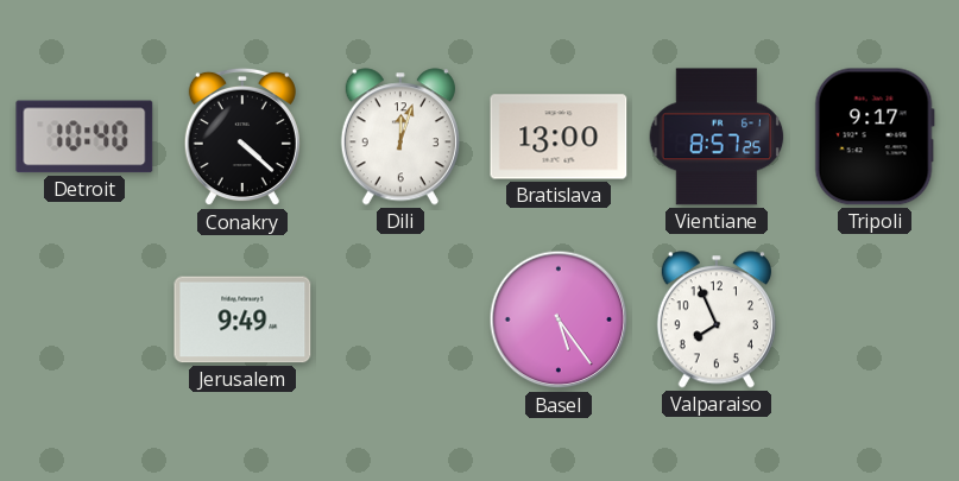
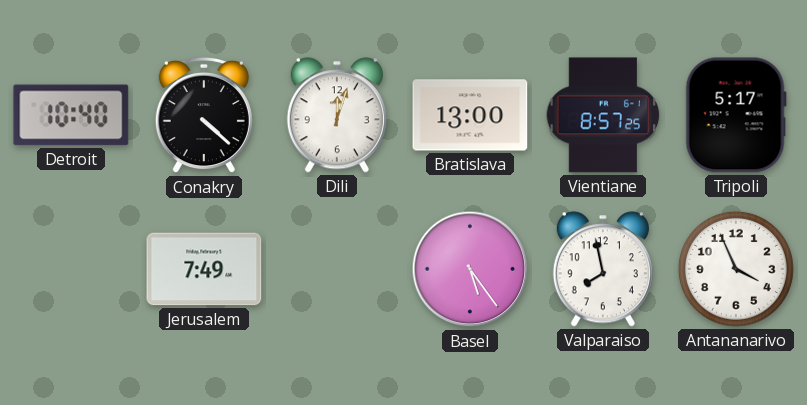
Tripoli: 9:17 -> 5:17 (736, 115)
Jerusalem: 9:49 -> 7:49 (204, 269)
Valparaiso: 7:56 -> 7:58 (603, 269)
Antananarivo: none -> 3:56 (736, 269)
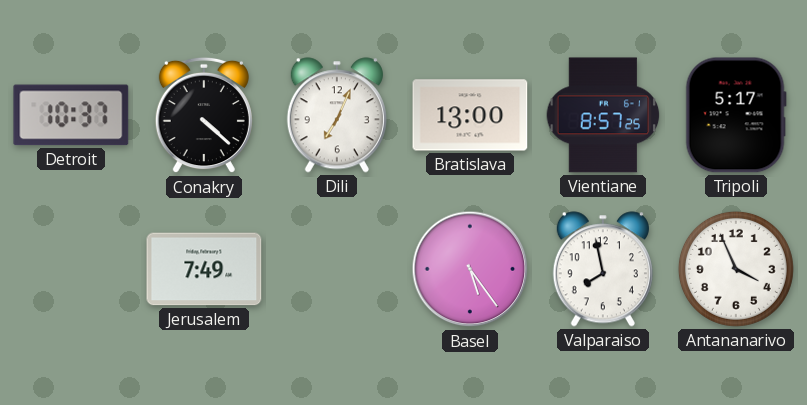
Detroit: 10:40 -> 10:37 (71, 115)
Dili: 12:03 -> 7:04 (337, 115)
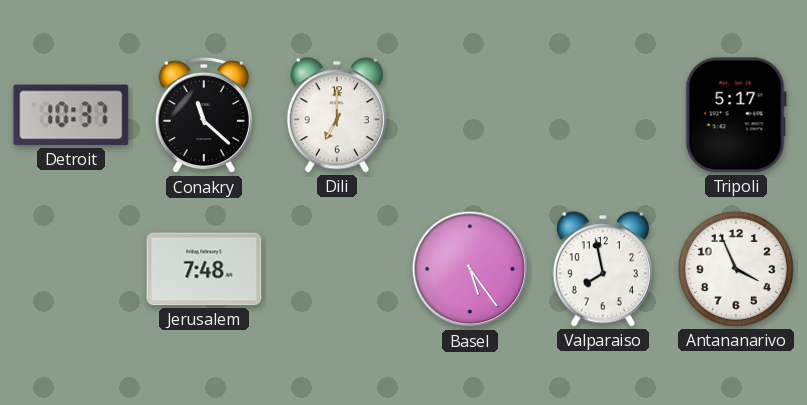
Conakry: 4:22 -> 11:22 (204, 115)
Dili: 7:04 -> 7:00 (337, 115)
Bratislava: 13:00 -> none (470, 115)
Vientiane: 8:57 -> none (603, 115)
Jerusalem: 7:49 -> 7:48 (204, 269)
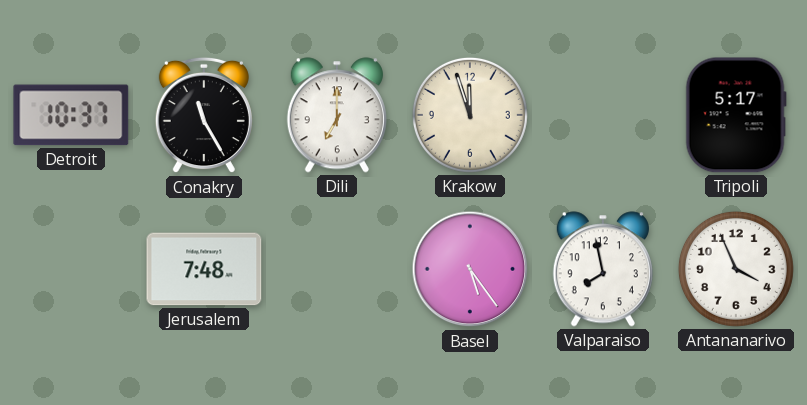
Conakry: 11:22 -> 11:25 (204, 115)
Krakow: none -> 11:57 (470, 115)
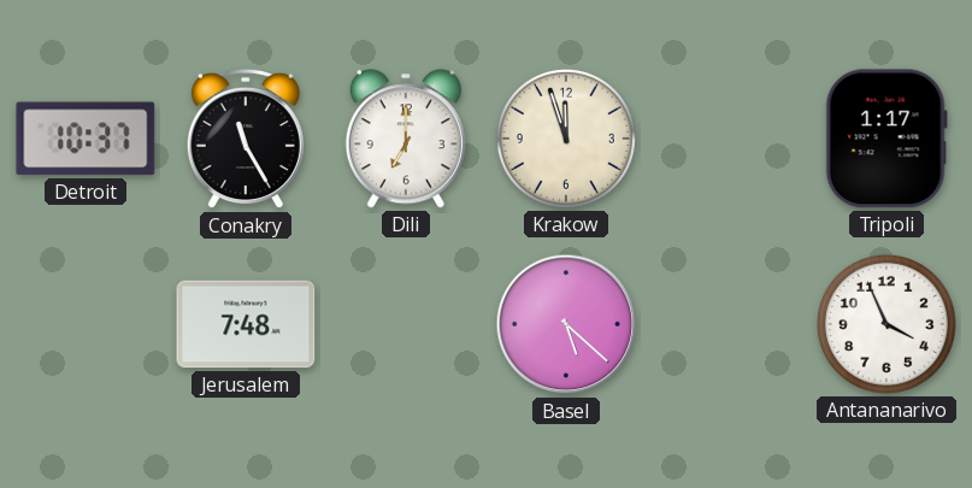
Tripoli: 5:17 -> 1:17 (886, 139)
Basel: 5:24 -> 5:22 (566, 324)
Valparaiso: 7:58 -> none (603, 269)
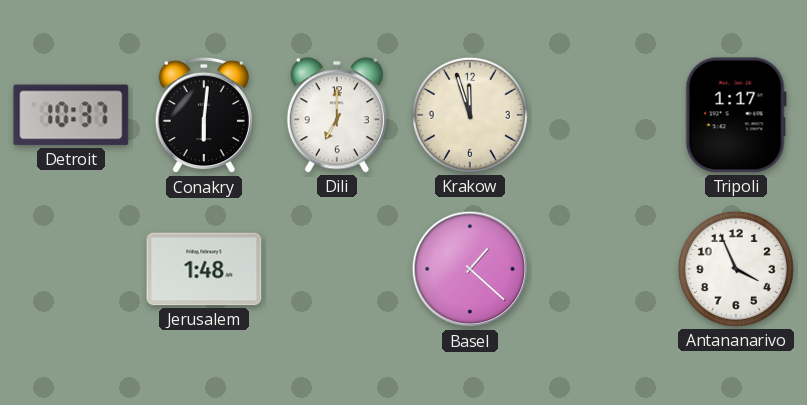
Conakry: 11:25 -> 6:01 (204, 115)
Jerusalem: 7:48 -> 1:48 (204, 269)
Basel: 5:22 -> 1:22 (470, 269)
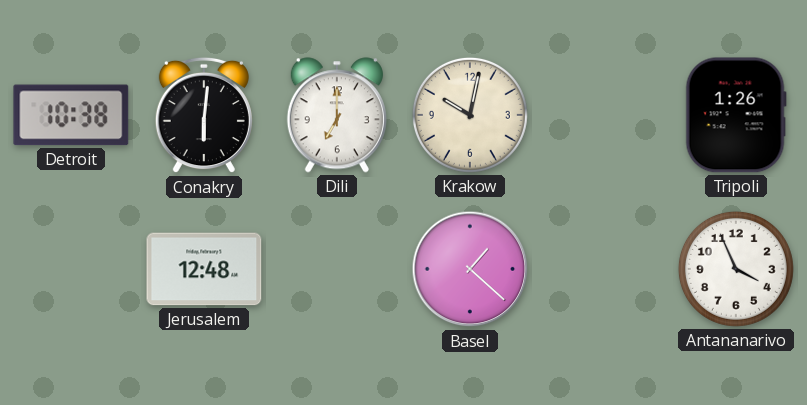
Detroit: 10:37 -> 10:38 (71, 115)
Krakow: 11:57 -> 10:02 (470, 115)
Tripoli: 1:17 -> 1:26 (736, 115)
Jerusalem: 1:48 -> 12:48 (204, 269)
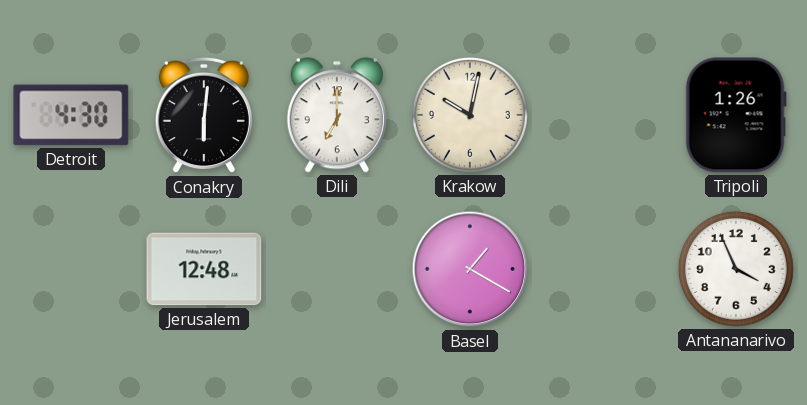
Detroit: 10:38 -> 4:30 (71, 115)
Basel: 1:22 -> 1:20 (470, 269)
